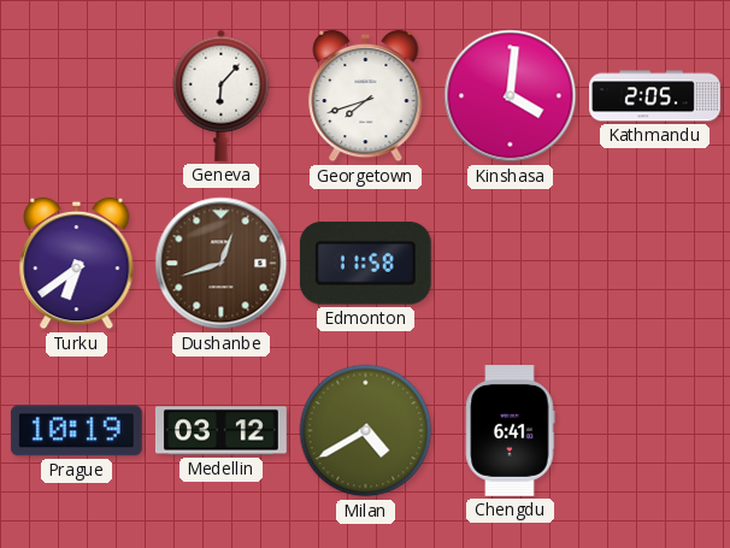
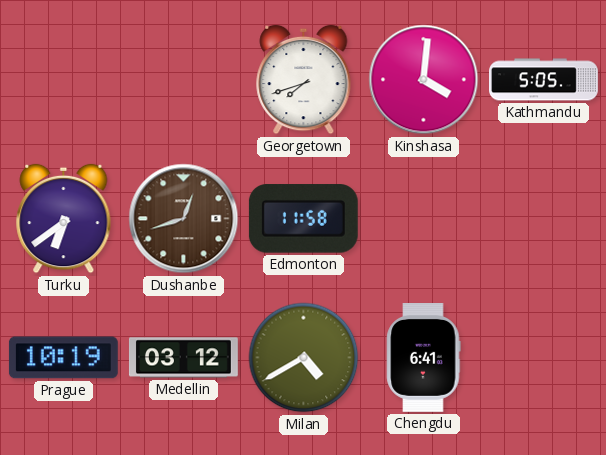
Geneva: 6:07 -> none (222, 95)
Kathmandu: 2:05 -> 5:05 (544, 80)
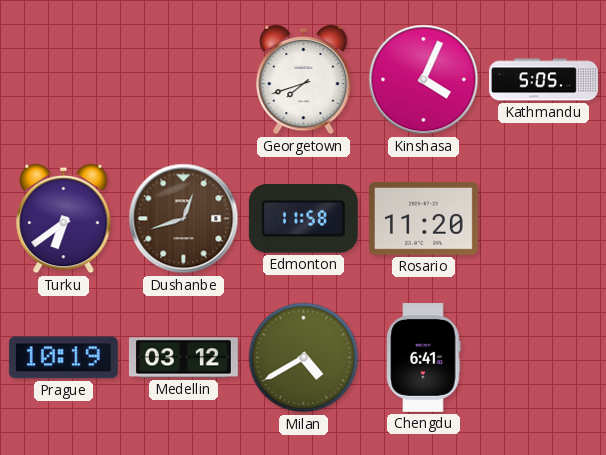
Kinshasa: 4:01 -> 4:04 (424, 80)
Rosario: none -> 11:20 (423, 218)
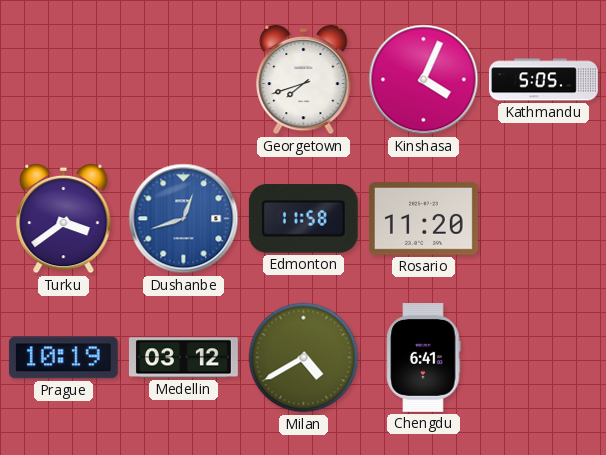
Turku: 6:39 -> 3:39 (64, 219)
Dushanbe dial: brown -> blue (184, 219)
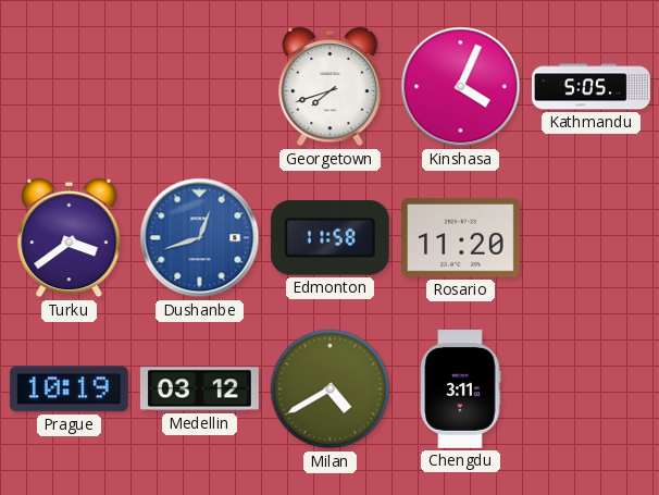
Chengdu: 6:41 -> 3:11 (461, 389)
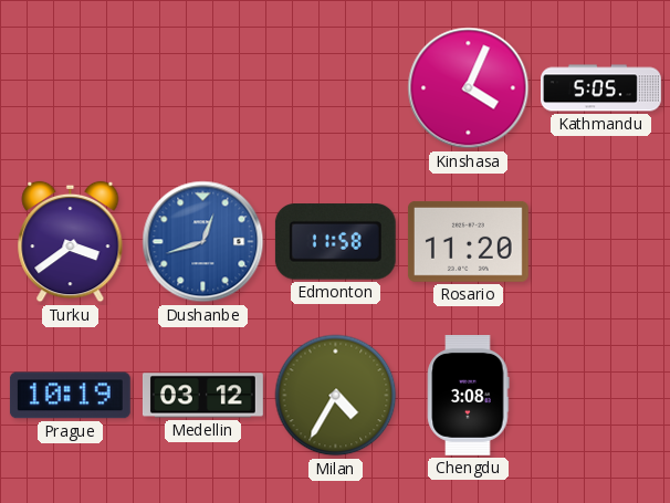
Georgetown: 7:42 -> none (331, 87)
Milan: 4:40 -> 4:35 (336, 396)
Chengdu: 3:11 -> 3:08 (469, 396)
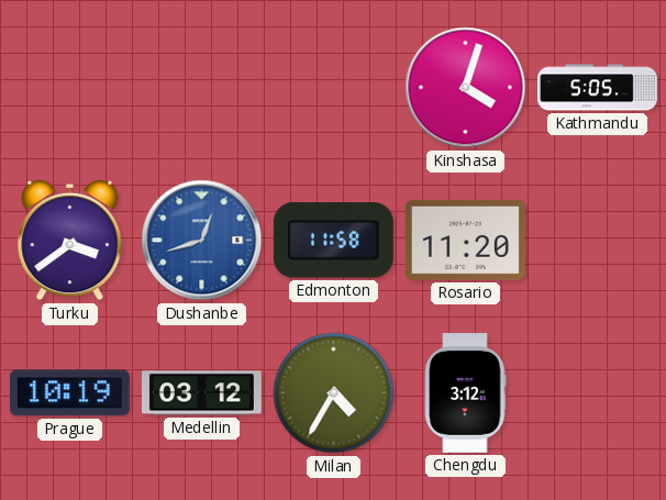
Kinshasa: 4:04 -> 4:03 (466, 88)
Chengdu: 3:08 -> 3:12 (466, 393)
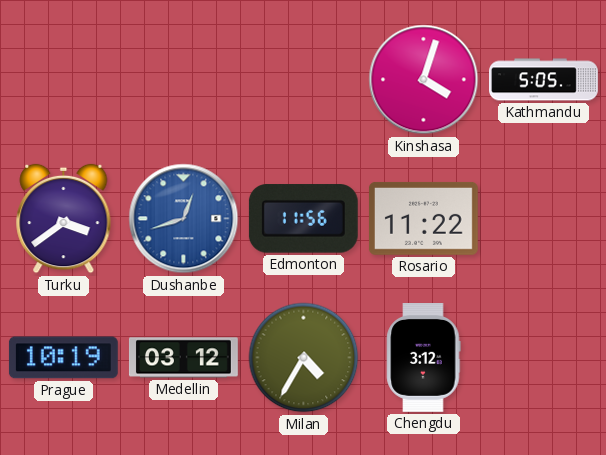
Edmonton: 11:58 -> 11:56 (303, 219)
Rosario: 11:20 -> 11:22 (423, 218)
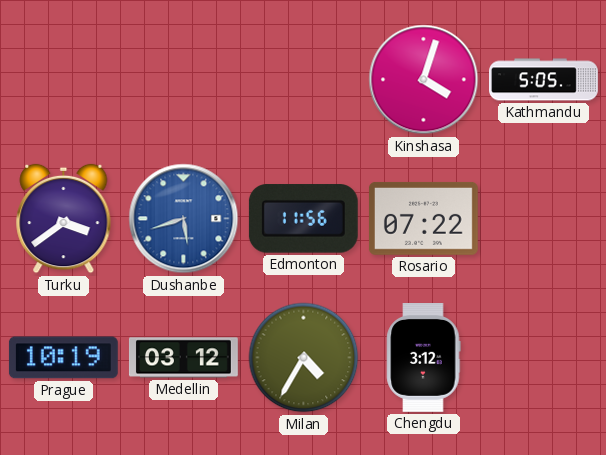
Dushanbe: 12:42 -> 5:42 (184, 219)
Rosario: 11:22 -> 07:22 (423, 218)
